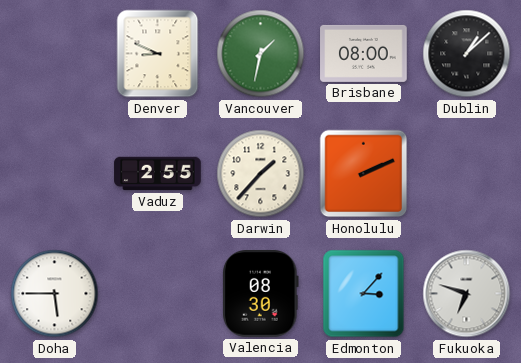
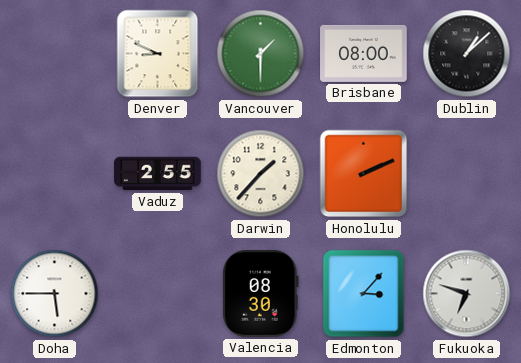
Vancouver: 1:32 -> 1:30 (261, 54)
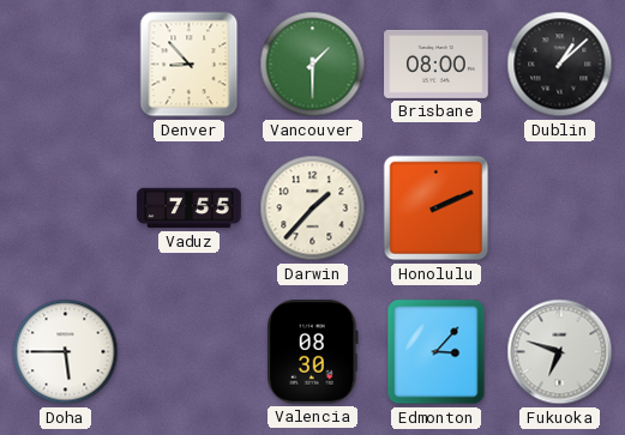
Denver: 8:49 -> 8:53 (190, 65)
Vaduz: 2:55 -> 7:55 (190, 209)
